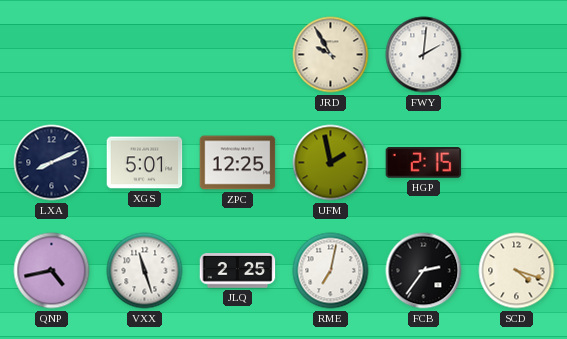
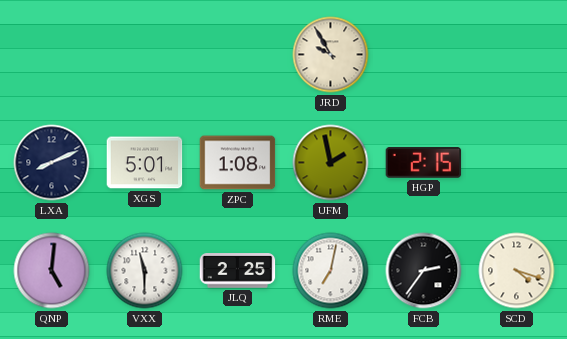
FWY: 2:01 -> none (424, 55)
ZPC: 12:25 -> 1:08 (238, 163)
QNP: 4:43 -> 5:01 (52, 271)
VXX: 11:27 -> 11:30 (145, 271)
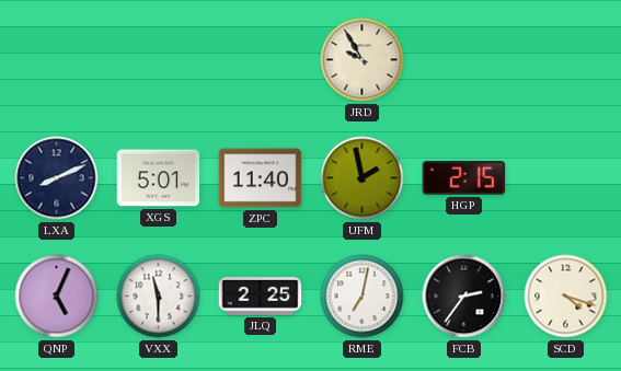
ZPC: 1:08 -> 11:40 (261, 178)
QNP: 5:01 -> 5:04 (57, 297)
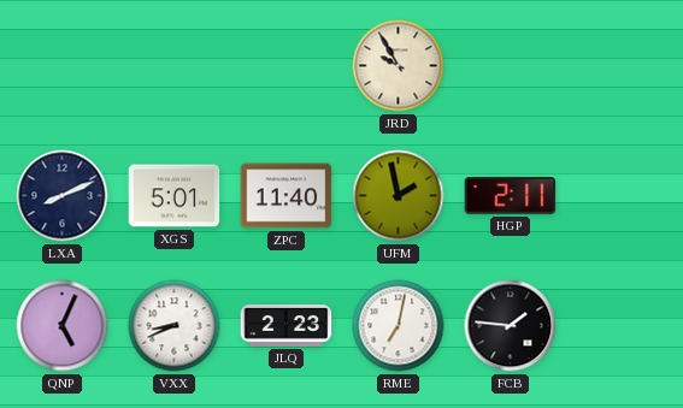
HGP: 2:15 -> 2:11 (511, 196)
VXX: 11:30 -> 8:41 (175, 326)
JLQ: 2:25 -> 2:23 (287, 326)
FCB: 2:36 -> 1:46 (511, 326)
SCD: 4:18 -> none (566, 297)
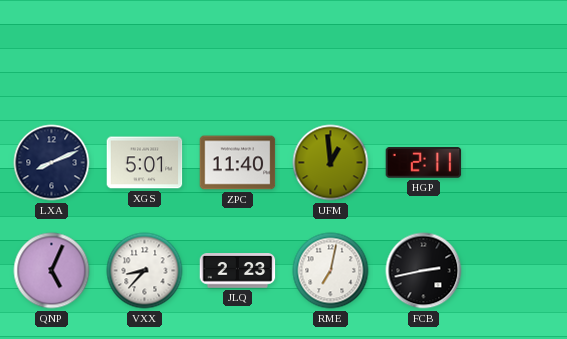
JRD: 9:55 -> none (399, 66)
UFM: 1:58 -> 12:59 (331, 163)
VXX: 8:41 -> 8:37 (145, 271)
FCB: 1:46 -> 2:43 (424, 271)
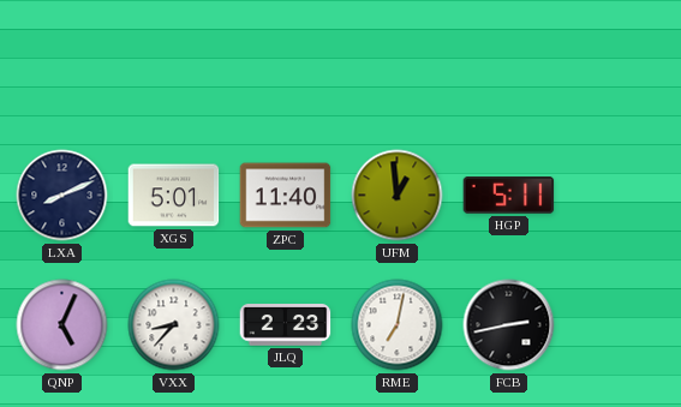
HGP: 2:11 -> 5:11 (509, 196)
